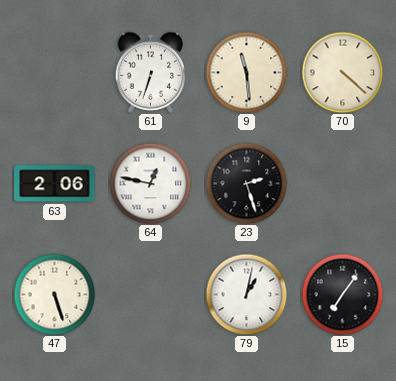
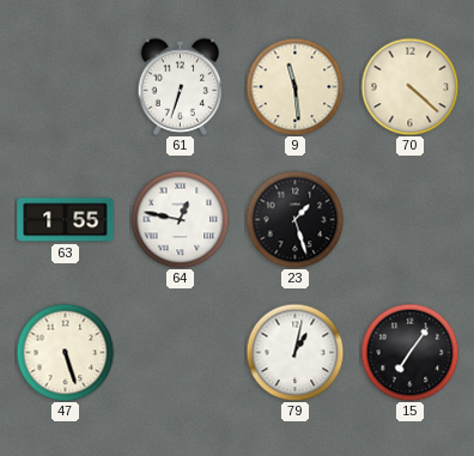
63: 2:06 -> 1:55 (66, 220)
23: 2:27 -> 1:27 (294, 219)
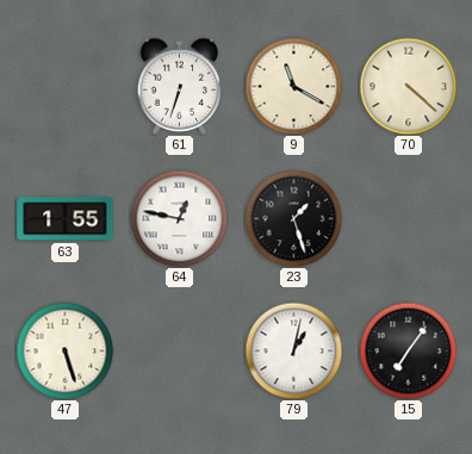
9: 11:29 -> 11:20 (293, 86)
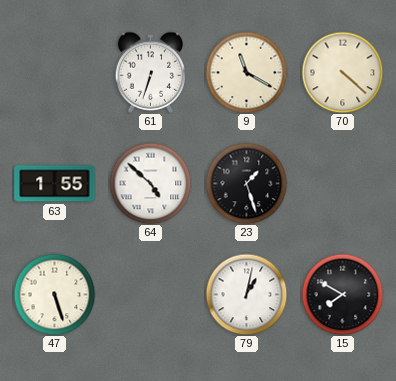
64: 12:47 -> 4:52 (150, 183)
15: 7:06 -> 7:50 (342, 294)
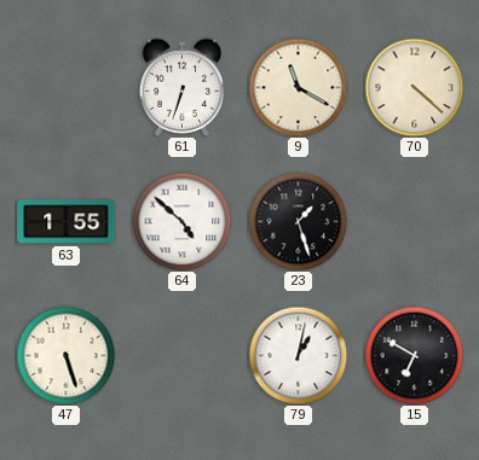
15: 7:50 -> 6:50 (414, 355)
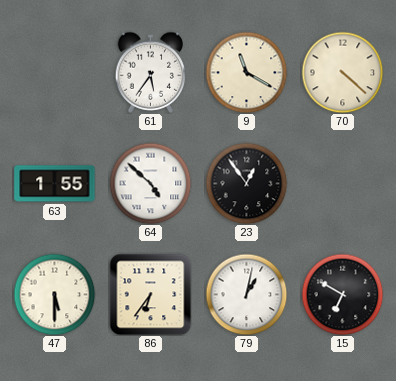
61: 6:33 -> 5:36 (151, 72)
23: 1:27 -> 12:54 (246, 183)
47: 5:27 -> 5:30 (54, 294)
86: none -> 6:36 (150, 294)
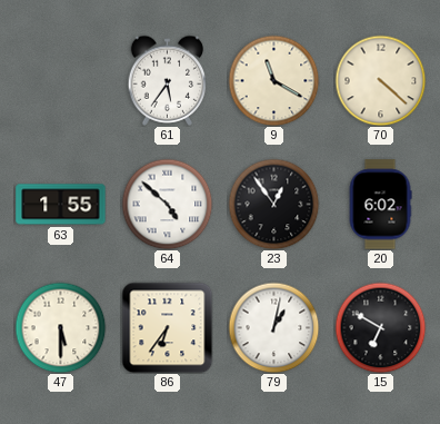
20: none -> 6:02 (380, 205)
